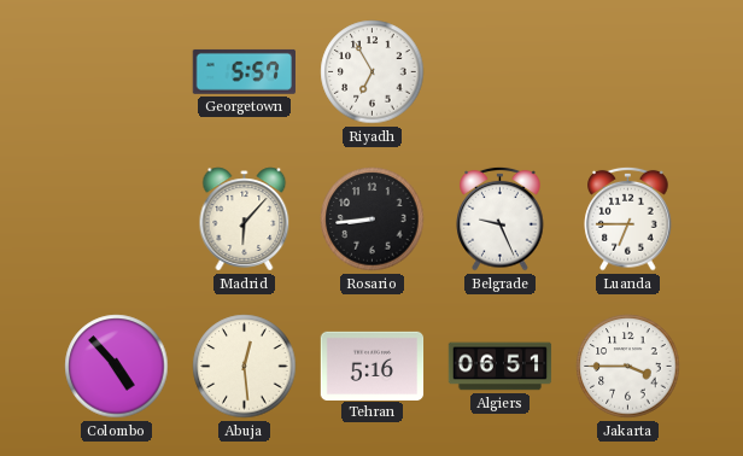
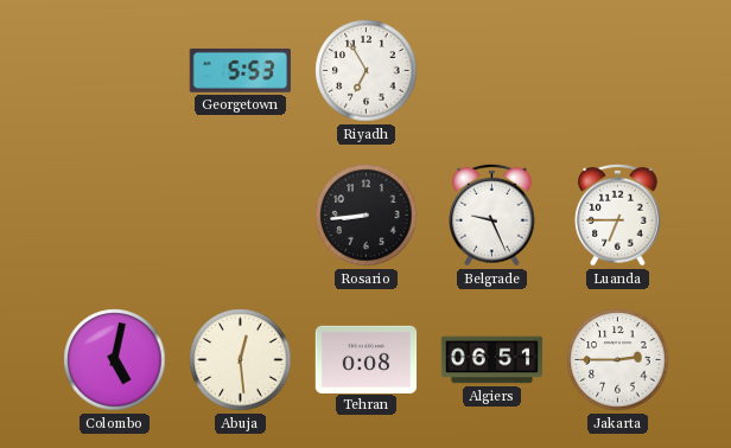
Georgetown: 5:57 -> 5:53 (240, 70)
Madrid: 6:07 -> none (245, 220)
Colombo: 4:53 -> 5:02 (115, 360)
Tehran: 5:16 -> 0:08 (367, 359)
Jakarta: 3:45 -> 2:45 (618, 360)
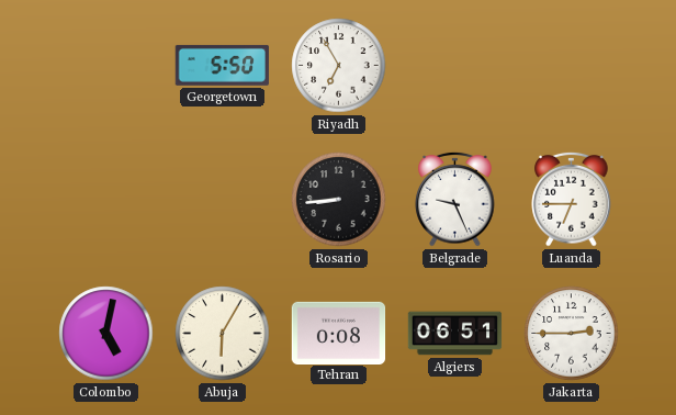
Georgetown: 5:53 -> 5:50 (222, 65)
Abuja: 12:29 -> 6:05 (223, 334)
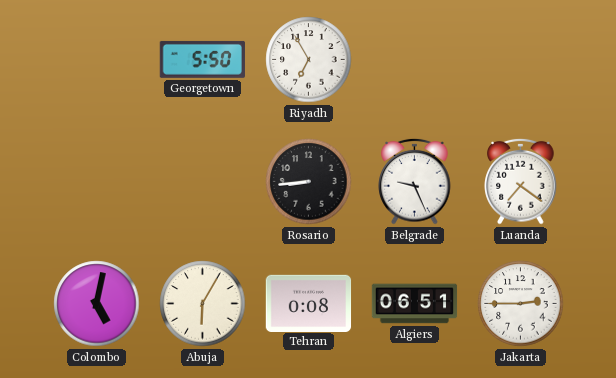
Luanda: 6:45 -> 7:21 (521, 181)
